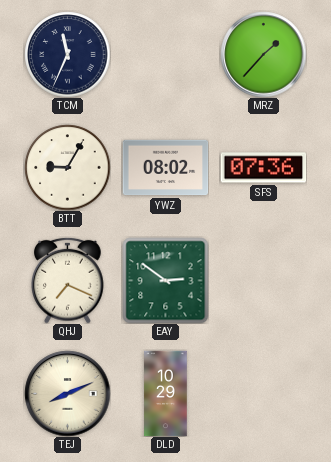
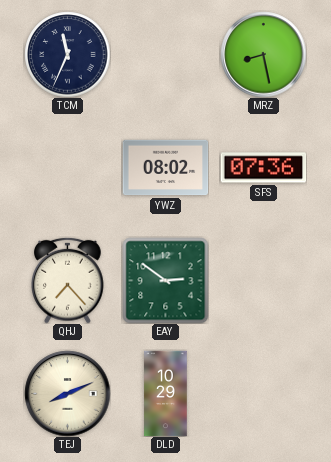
MRZ: 1:37 -> 8:28 (263, 54)
BTT: 9:05 -> none (67, 167)
QHJ: 7:19 -> 7:23 (68, 280)
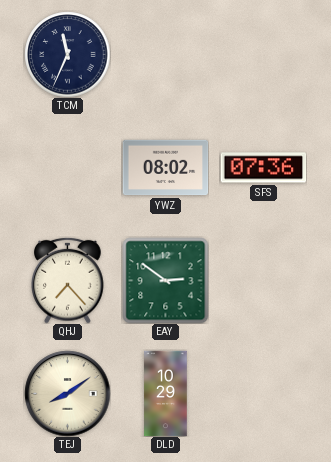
MRZ: 8:28 -> none (263, 54)
TEJ: 8:11 -> 8:09 (67, 393)
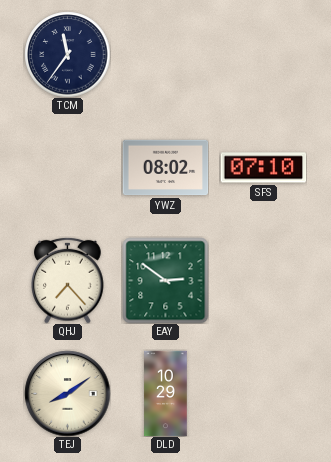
TCM: 11:34 -> 11:36 (67, 54)
SFS: 07:36 -> 07:10 (263, 168)
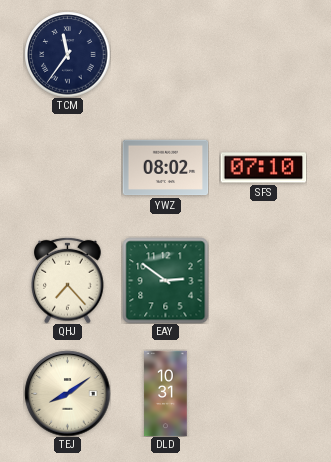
DLD: 10:29 -> 10:31 (166, 393)
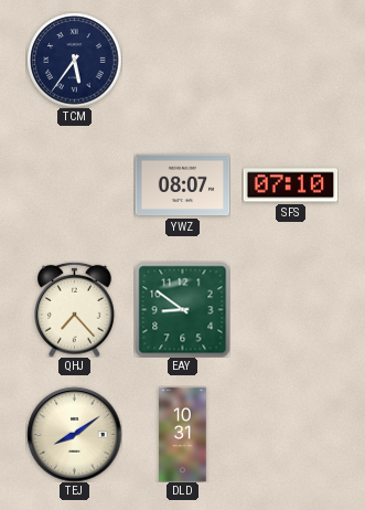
TCM: 11:36 -> 5:36 (74, 60)
YWZ: 08:02 -> 08:07 (182, 185)
EAY: 2:51 -> 8:51 (182, 309)
